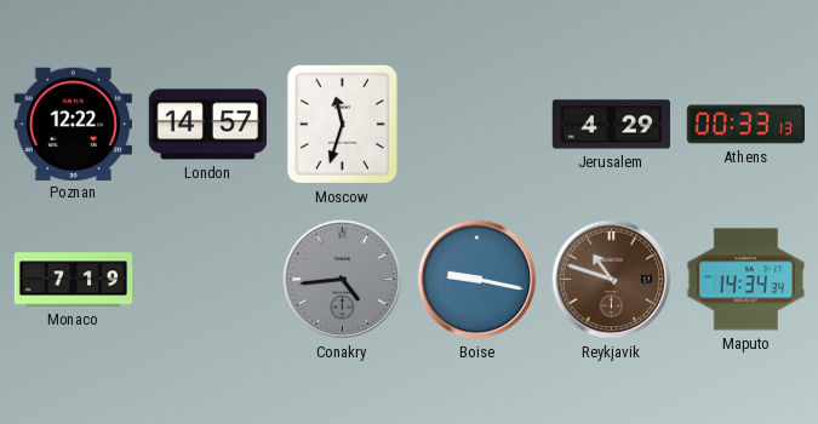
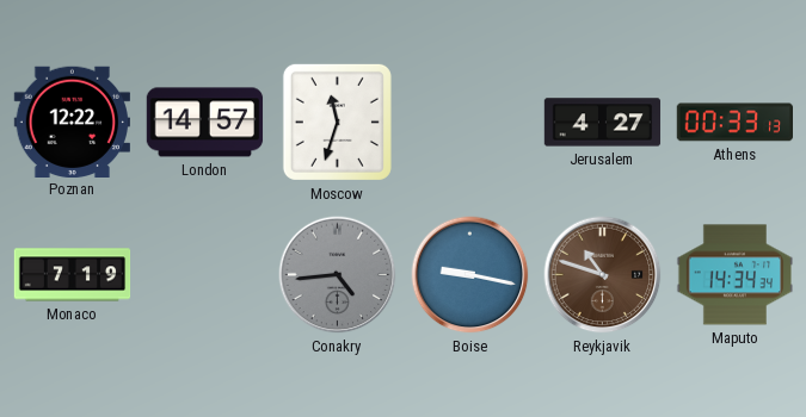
Jerusalem: 4:29 -> 4:27 (603, 123)
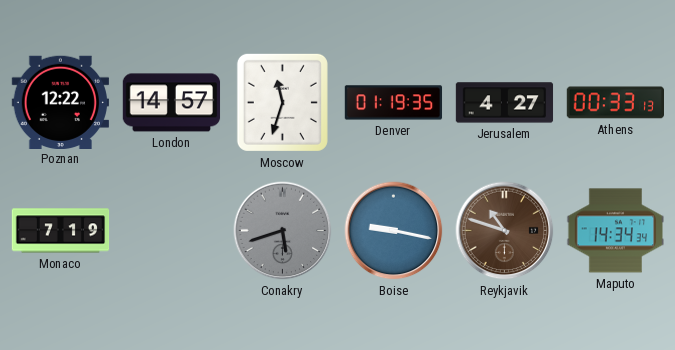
Denver: none -> 01:19 (394, 103)
Conakry: 4:44 -> 5:42 (283, 231)
